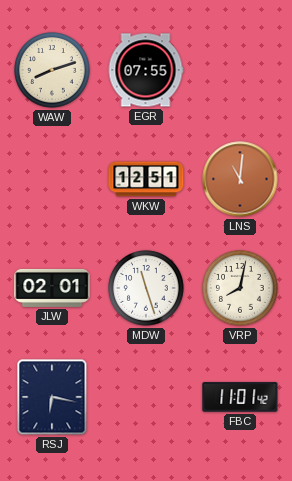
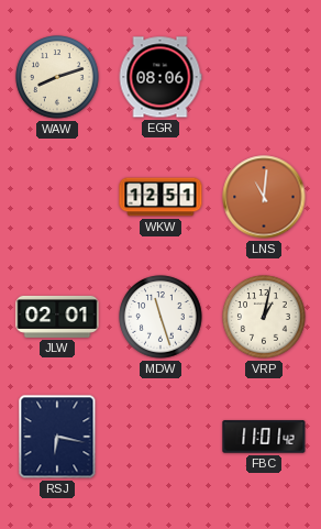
EGR: 07:55 -> 08:06 (160, 77)
VRP: 8:02 -> 1:02 (264, 317)
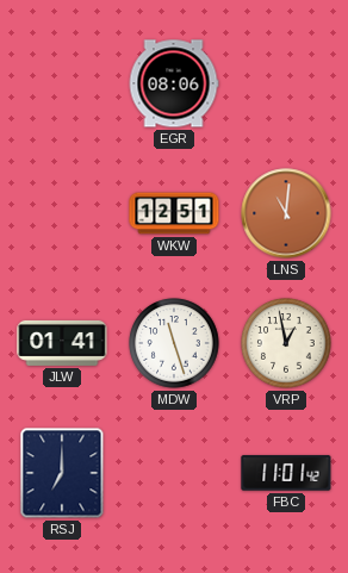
WAW: 8:12 -> none (57, 77)
JLW: 02:01 -> 01:41 (62, 343)
VRP: 1:02 -> 12:58 (286, 343)
RSJ: 6:17 -> 7:00 (62, 473)
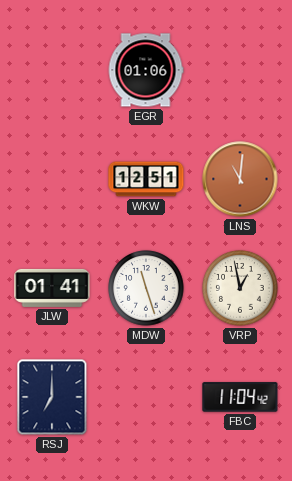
EGR: 08:06 -> 01:06 (146, 70)
FBC: 11:01 -> 11:04 (240, 397)
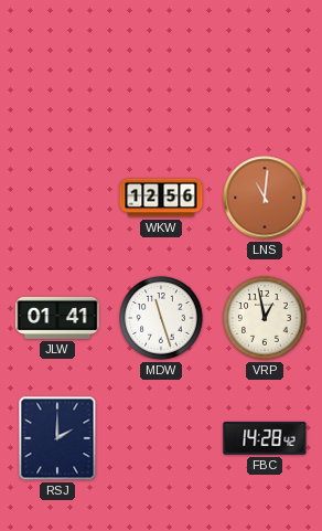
EGR: 01:06 -> none (146, 70)
WKW: 12:51 -> 12:56 (161, 198)
RSJ: 7:00 -> 2:00 (57, 438)
FBC: 11:04 -> 14:28 (265, 438)
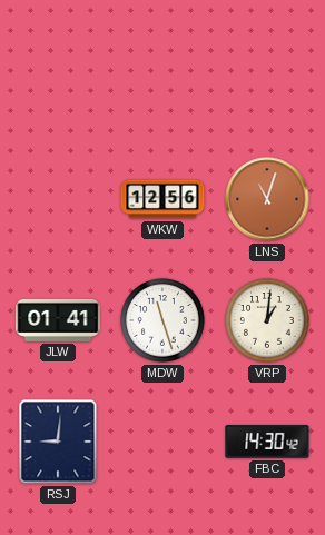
LNS: 11:01 -> 11:03 (267, 199)
VRP: 12:58 -> 1:01 (267, 320)
RSJ: 2:00 -> 9:01 (58, 442)
FBC: 14:28 -> 14:30 (267, 442)
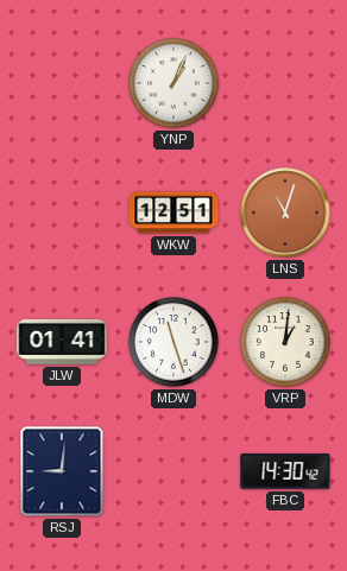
YNP: none -> 1:04 (173, 83)
WKW: 12:56 -> 12:51 (173, 212)
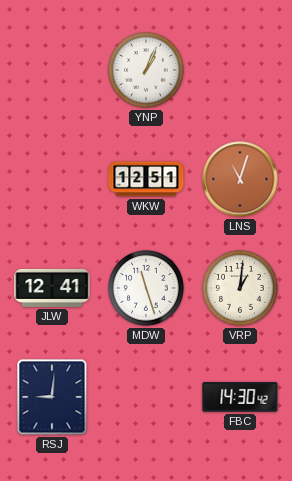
JLW: 01:41 -> 12:41 (52, 288)
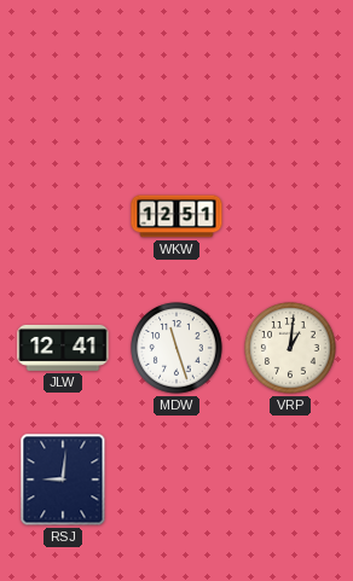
YNP: 1:04 -> none (146, 70)
LNS: 11:03 -> none (240, 179)
FBC: 14:30 -> none (240, 397)
